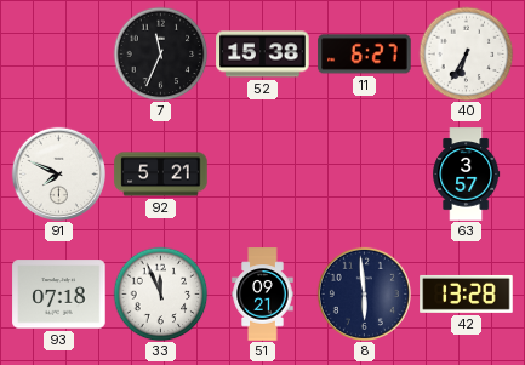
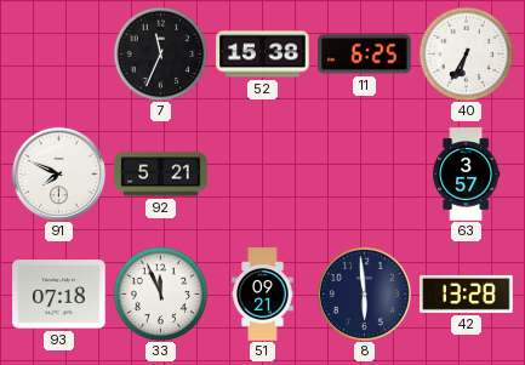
11: 6:27 -> 6:25 (365, 55)
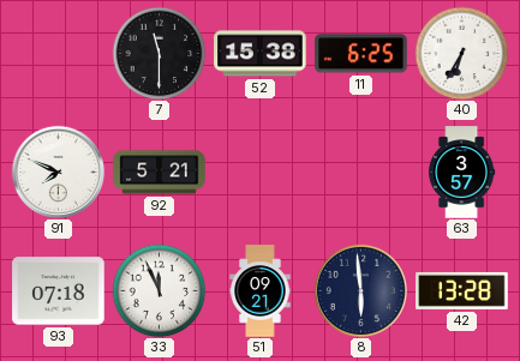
7: 11:34 -> 11:30 (159, 53)
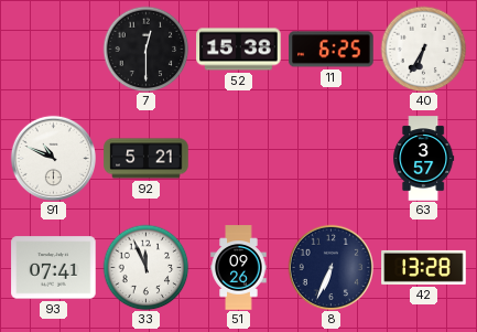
7: 11:30 -> 12:30 (145, 49)
91: 7:49 -> 10:49 (53, 158)
93: 07:18 -> 07:41 (54, 268)
51: 09:21 -> 09:26 (239, 268)
8: 5:59 -> 6:34 (330, 267)
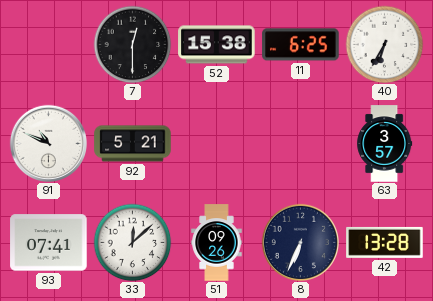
33: 11:56 -> 12:08 (132, 242)
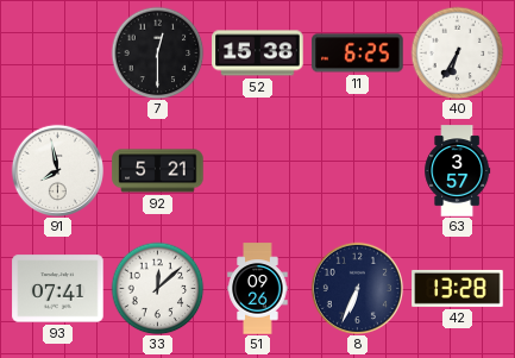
91: 10:49 -> 7:58 (57, 170)
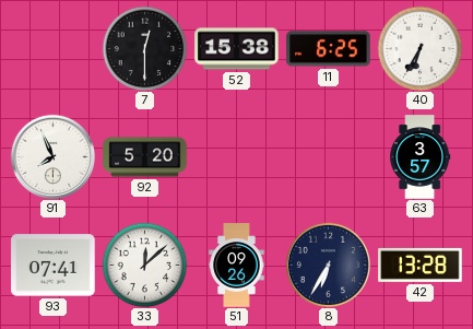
91: 7:58 -> 7:56 (52, 156)
92: 5:21 -> 5:20 (145, 157)
8: 6:34 -> 6:35 (328, 265)
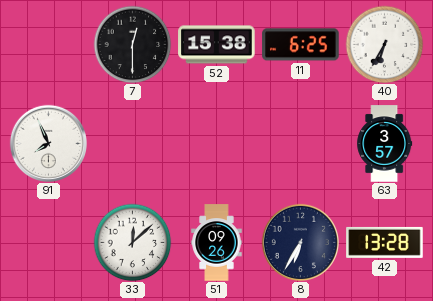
92: 5:20 -> none (145, 157)
93: 07:41 -> none (54, 266)
